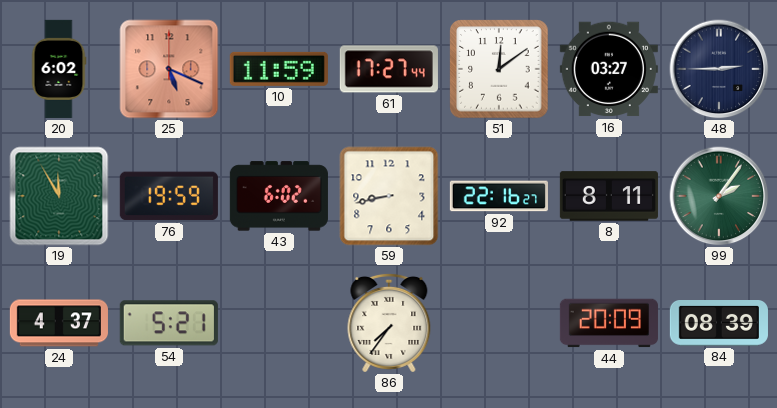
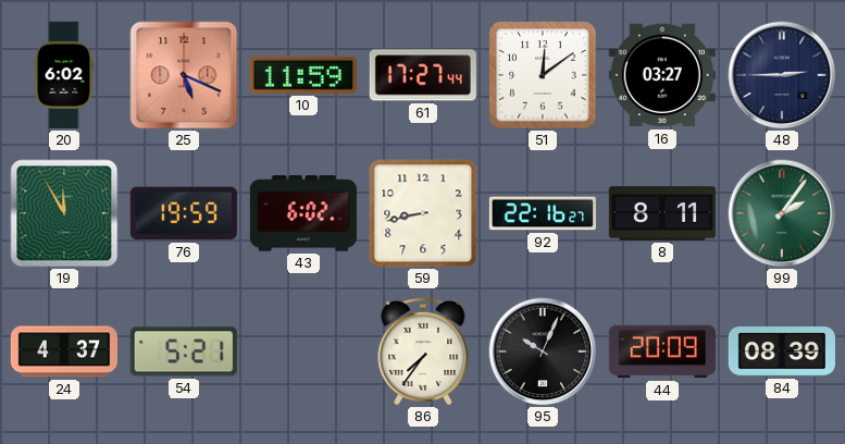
95: none -> 10:04 (543, 351)
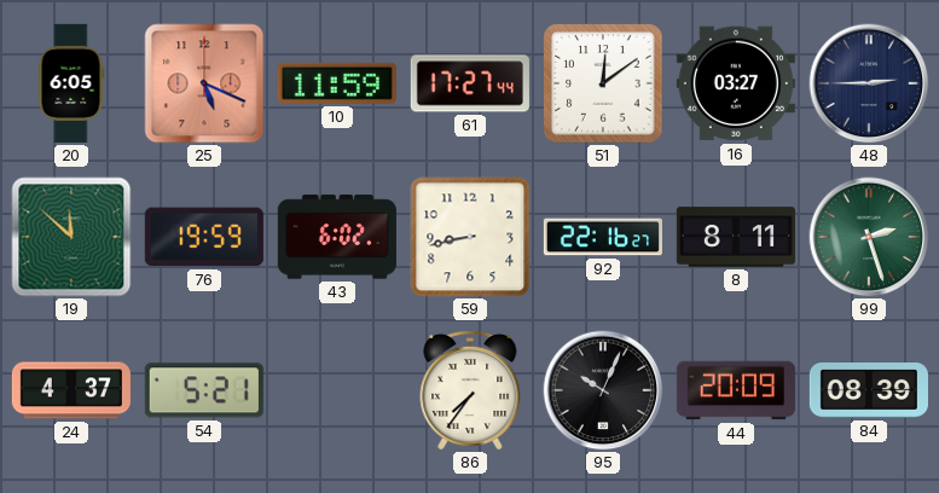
20: 6:02 -> 6:05 (71, 83)
19: 11:55 -> 11:52 (71, 237)
99: 2:06 -> 2:27 (869, 237)
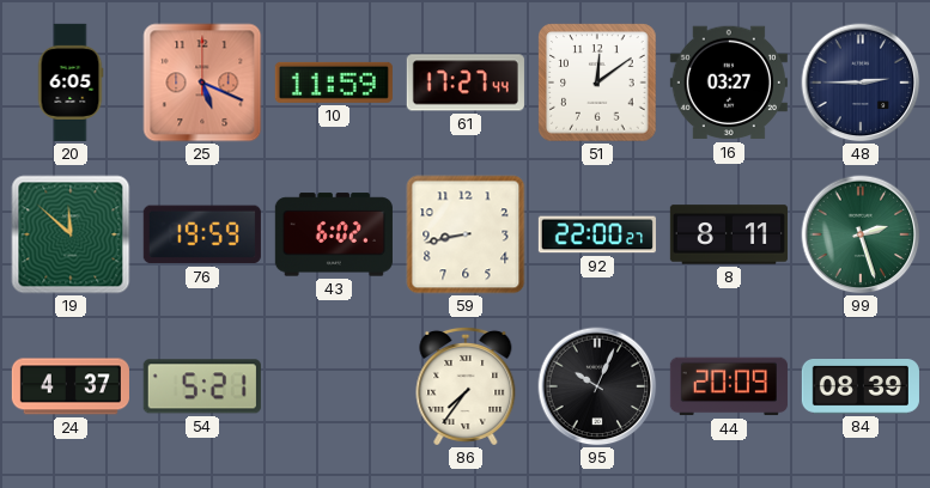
92: 22:16 -> 22:00 (597, 234)
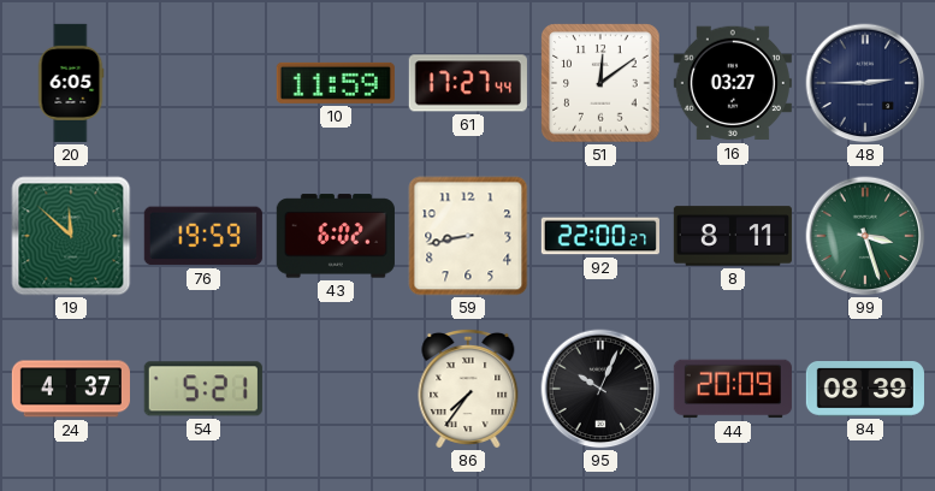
25: 5:19 -> none (202, 83)
99: 2:27 -> 3:27 (865, 236)
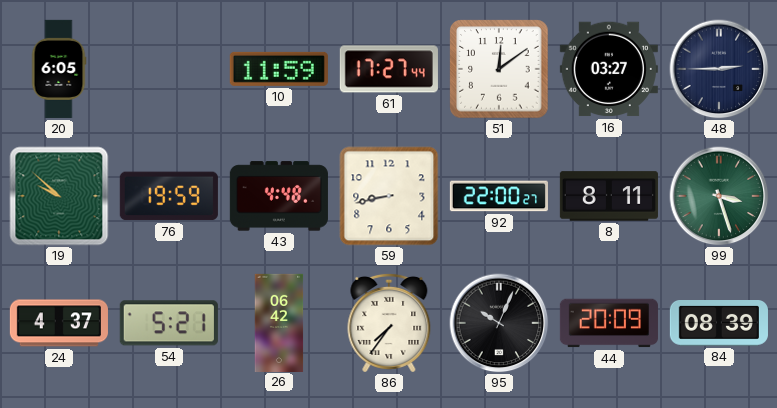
19: 11:52 -> 9:52 (59, 196)
43: 6:02 -> 4:48 (279, 196)
26: none -> 06:42 (279, 322)
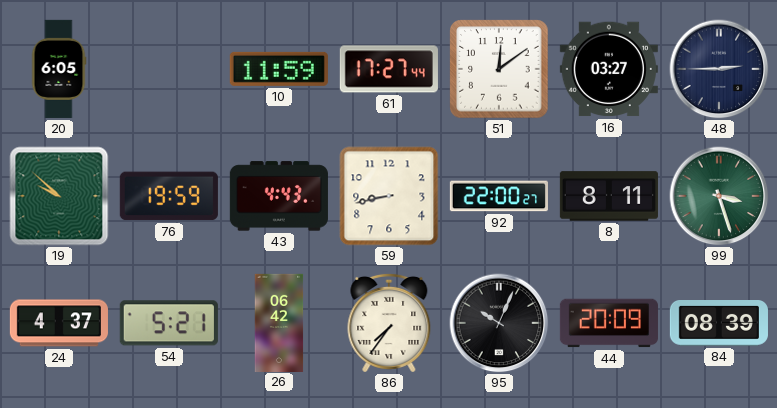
43: 4:48 -> 4:43 (279, 196)
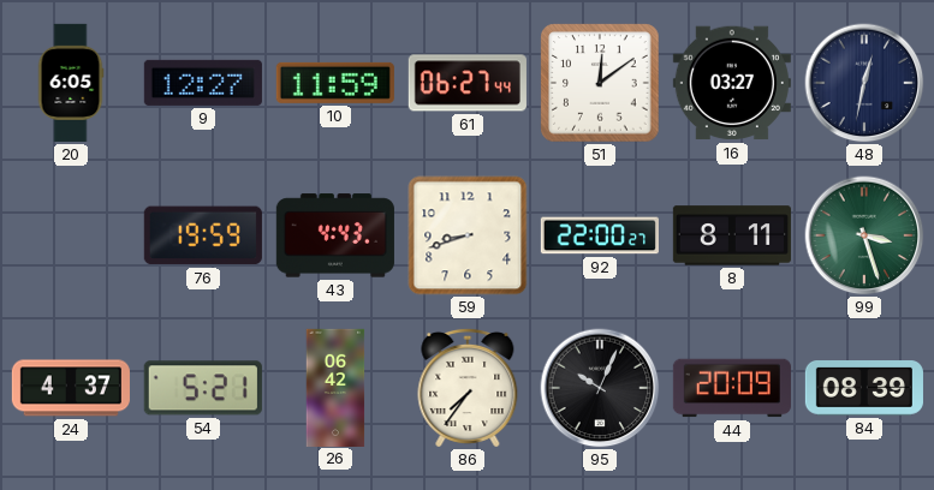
9: none -> 12:27 (203, 83)
61: 17:27 -> 06:27 (468, 83)
48: 2:45 -> 12:32 (864, 83)
19: 9:52 -> none (59, 196)
59: 8:43 -> 8:42 (468, 235)
